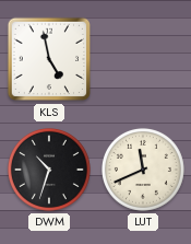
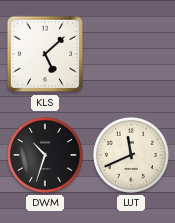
KLS: 4:58 -> 5:08 (45, 54)
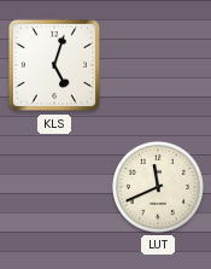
KLS: 5:08 -> 5:03 (54, 65)
DWM: 10:33 -> none (45, 155)
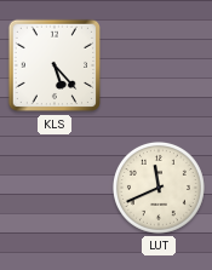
KLS: 5:03 -> 5:23 (55, 65)
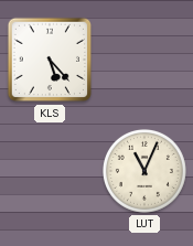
LUT: 11:41 -> 11:04 (144, 171)
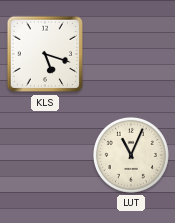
KLS: 5:23 -> 5:18 (45, 54)
